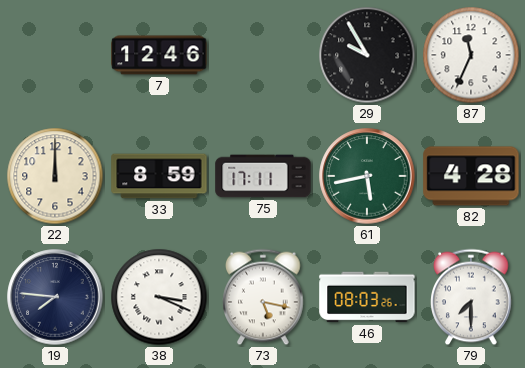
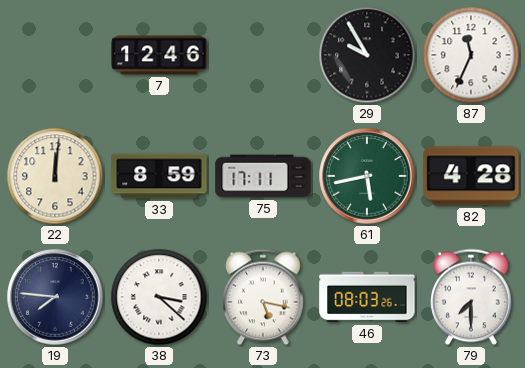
22: 12:00 -> 12:01 (55, 176)
38: 3:19 -> 3:22 (159, 297)
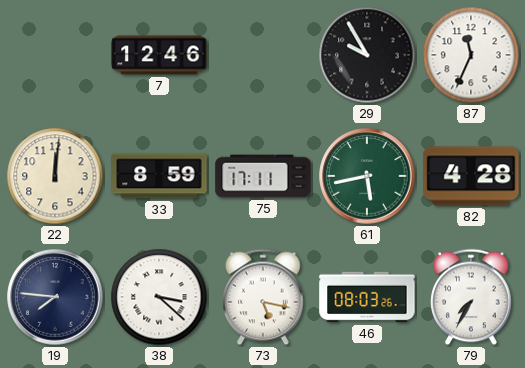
79: 7:30 -> 7:35 (471, 297)
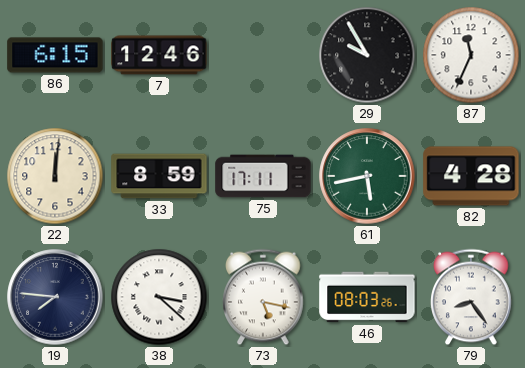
86: none -> 6:15 (55, 55)
79: 7:35 -> 8:24 (471, 297)
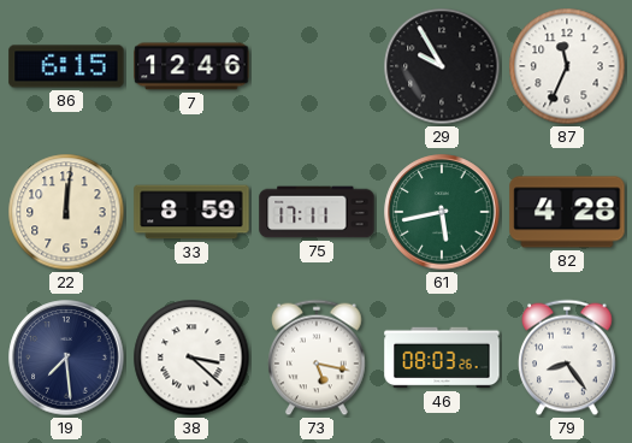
19: 7:46 -> 7:29 (66, 358)
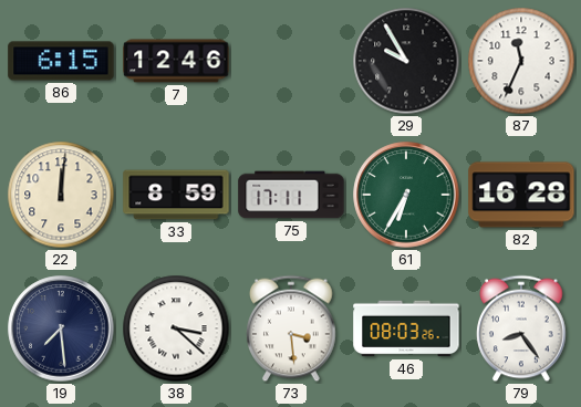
61: 5:43 -> 6:35 (406, 195)
82: 4:28 -> 16:28 (521, 195)
73: 5:17 -> 3:29 (291, 328)
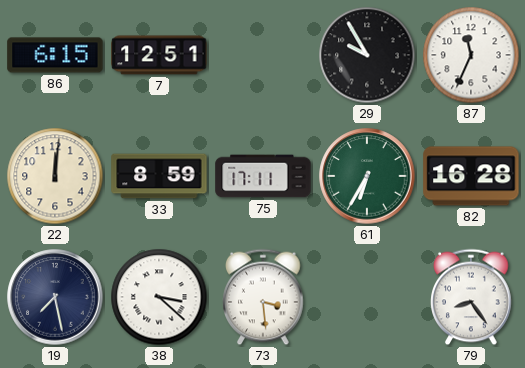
7: 12:46 -> 12:51 (159, 55)
19: 7:29 -> 7:28 (55, 297)
46: 08:03 -> none (406, 328)
